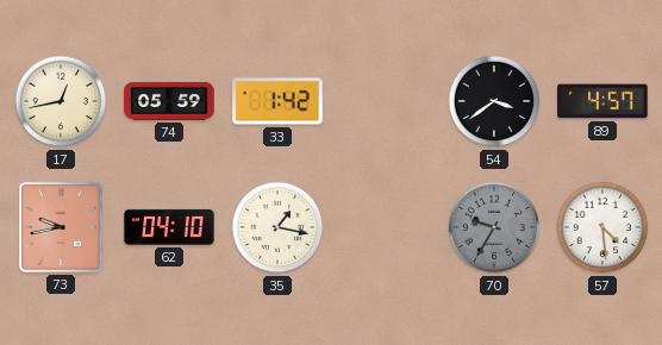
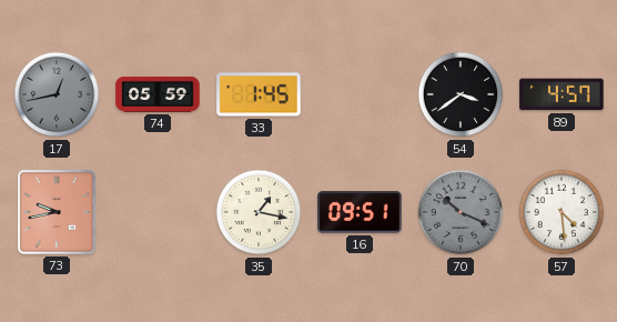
17 dial: cream -> grey (57, 94)
33: 1:42 -> 1:45 (259, 94)
62: 04:10 -> none (169, 227)
16: none -> 09:51 (360, 212)
70: 9:35 -> 10:19 (461, 212)
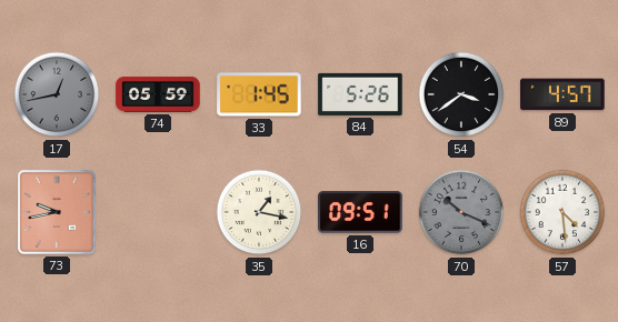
84: none -> 5:26 (360, 94)
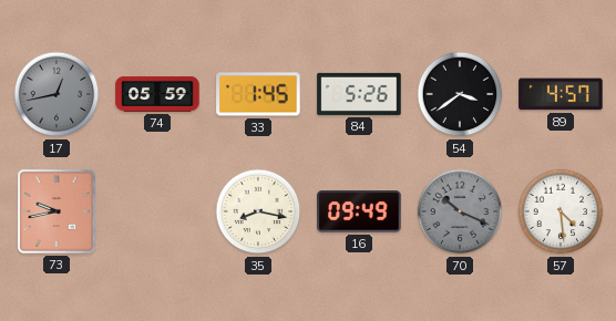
35: 1:17 -> 8:17 (258, 211)
16: 09:51 -> 09:49 (359, 211)
